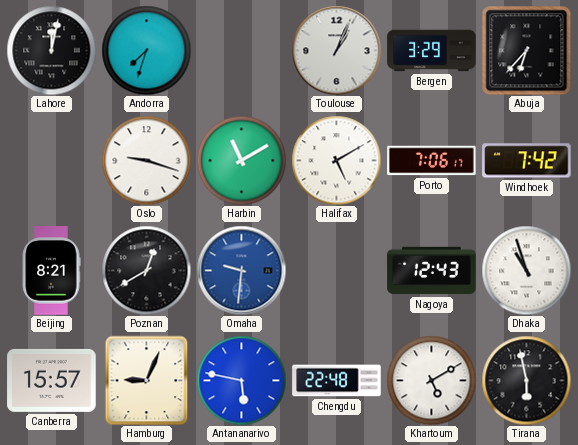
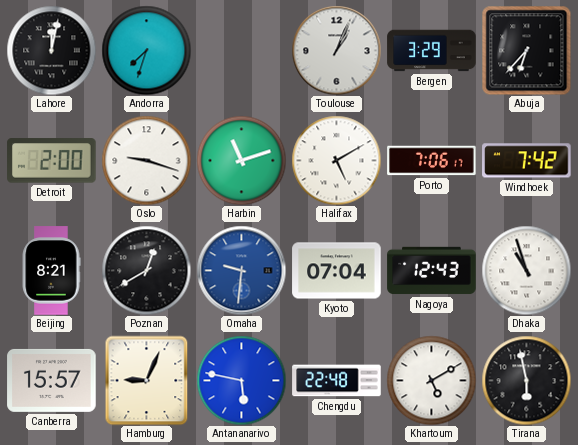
Detroit: none -> 2:00 (52, 161)
Harbin: 11:10 -> 11:12 (241, 160)
Kyoto: none -> 07:04 (337, 271)
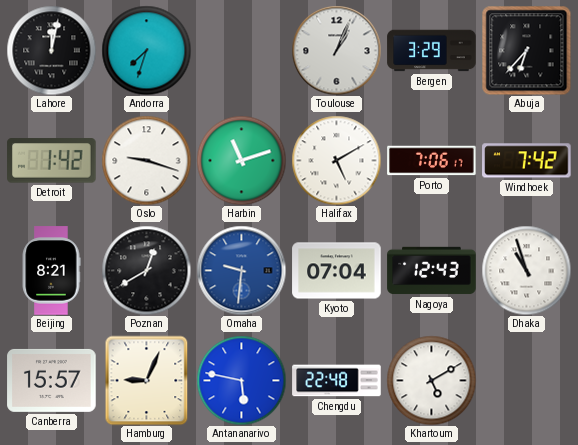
Detroit: 2:00 -> 1:42 (52, 161)
Tirana: 5:58 -> none (526, 380)
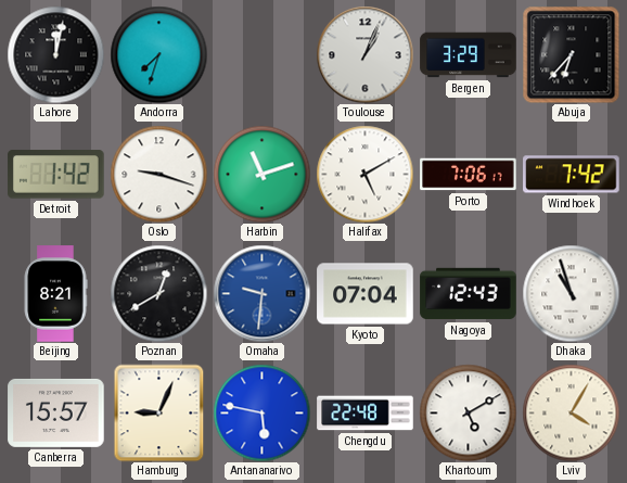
Lviv: none -> 4:05 (571, 412)
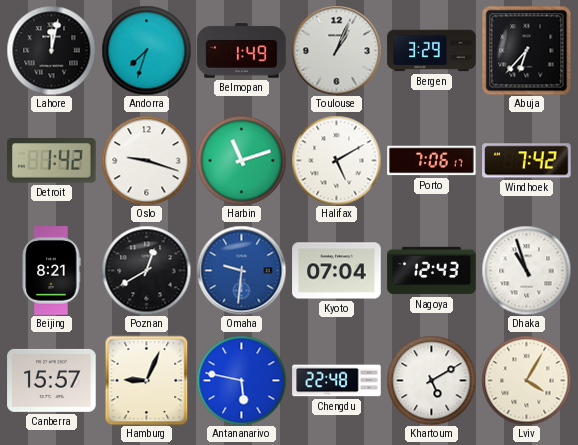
Belmopan: none -> 1:49 (242, 51)
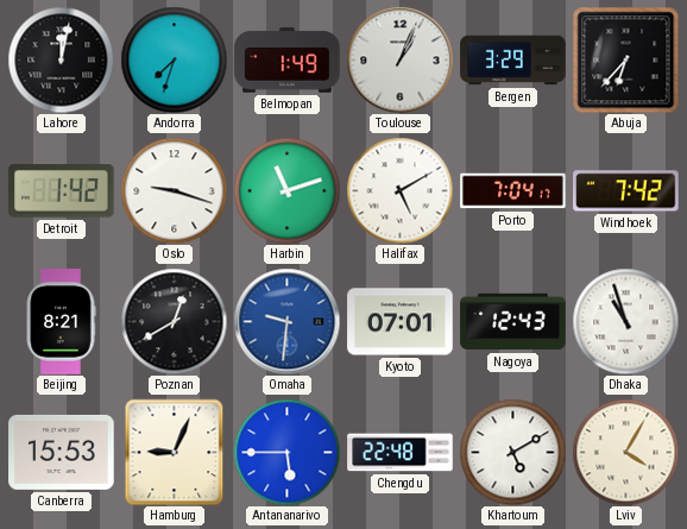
Porto: 7:06 -> 7:04 (513, 191)
Kyoto: 07:04 -> 07:01 (401, 322)
Canberra: 15:57 -> 15:53 (62, 452)
Antananarivo: 5:47 -> 5:45 (286, 452)
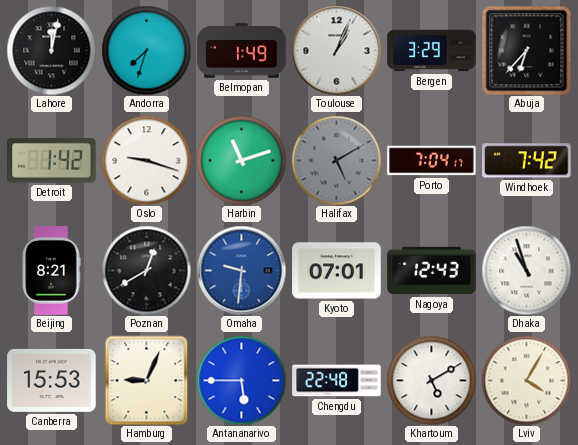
Halifax dial: white -> grey (336, 160)
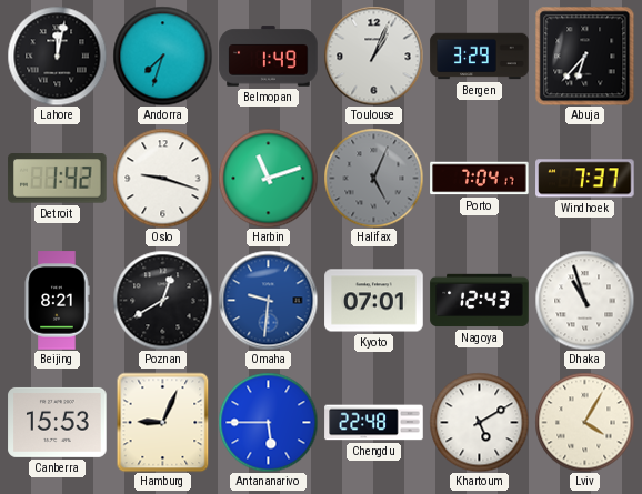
Halifax: 5:10 -> 5:04 (373, 178)
Windhoek: 7:42 -> 7:37 (585, 179)
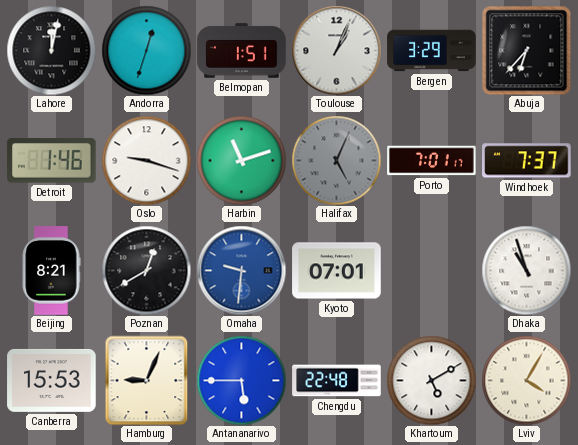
Andorra: 7:33 -> 12:33 (146, 50)
Belmopan: 1:49 -> 1:51 (242, 51)
Detroit: 1:42 -> 1:46 (52, 161)
Porto: 7:04 -> 7:01 (432, 161)
Nagoya: 12:43 -> none (480, 301)
